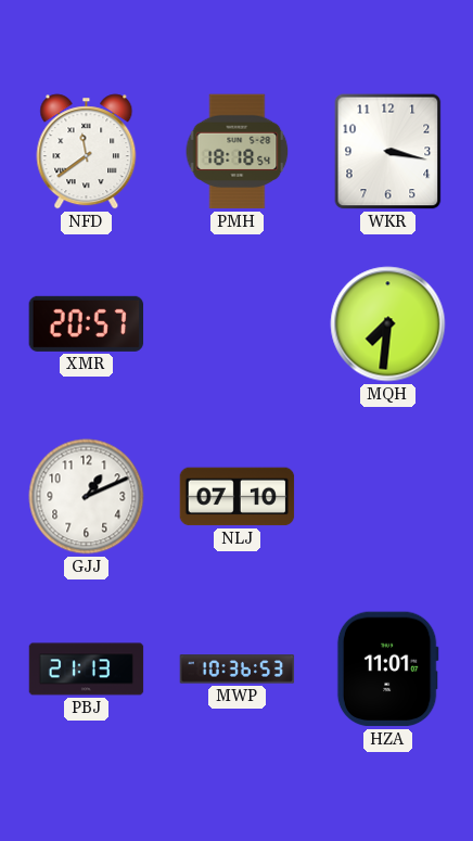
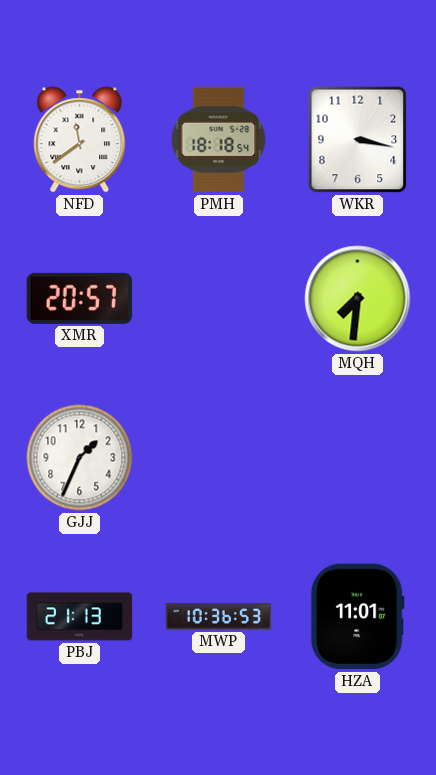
GJJ: 1:11 -> 1:34 (80, 458)
NLJ: 07:10 -> none (238, 497)
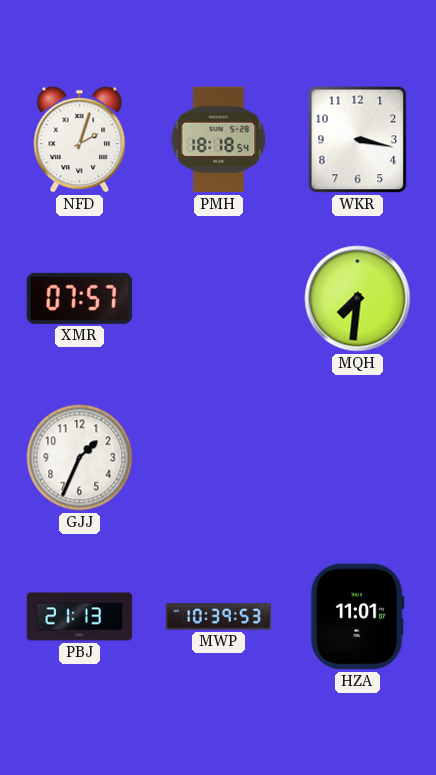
NFD: 11:39 -> 2:03 (80, 140)
XMR: 20:57 -> 07:57 (80, 298)
MWP: 10:36 -> 10:39 (219, 617)
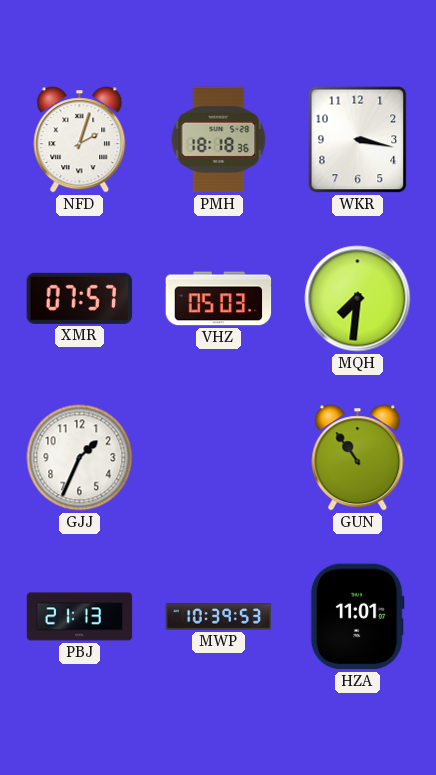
PMH: 18:18:54 -> 18:18:36 (219, 140)
VHZ: none -> 05:03 (219, 299)
GUN: none -> 10:54 (358, 458)
